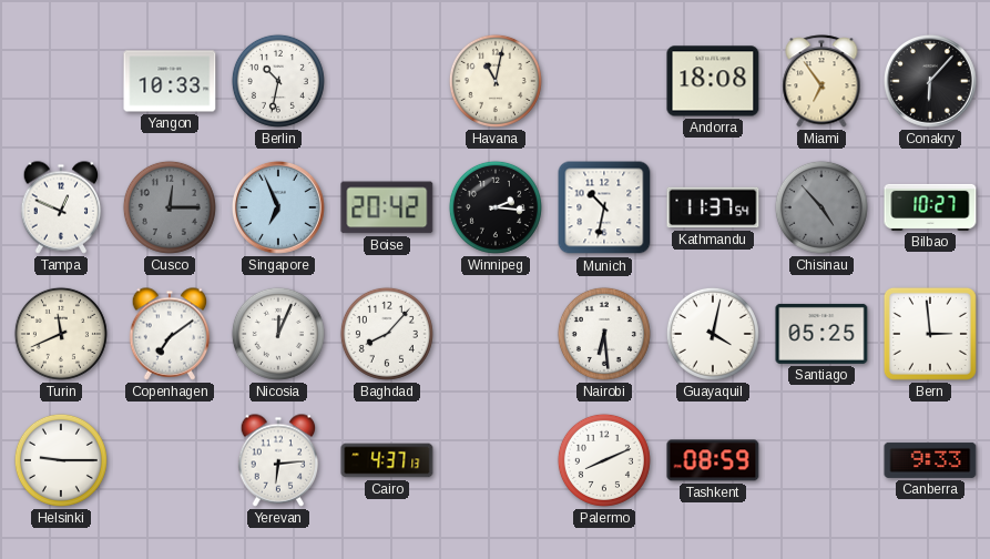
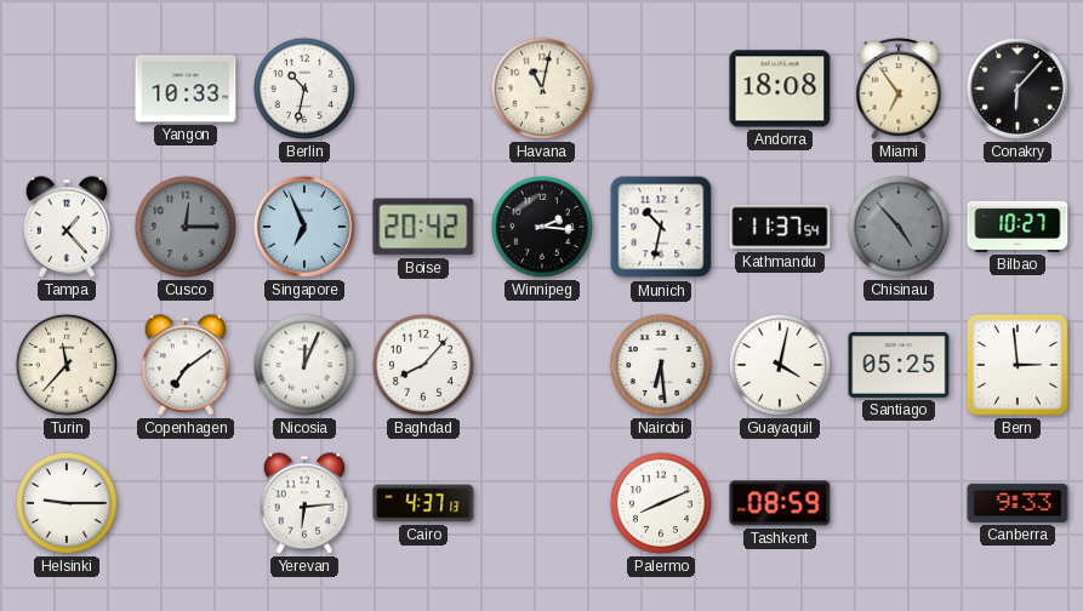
Tampa: 12:49 -> 1:23 (67, 227)
Turin: 11:41 -> 11:37 (67, 365)
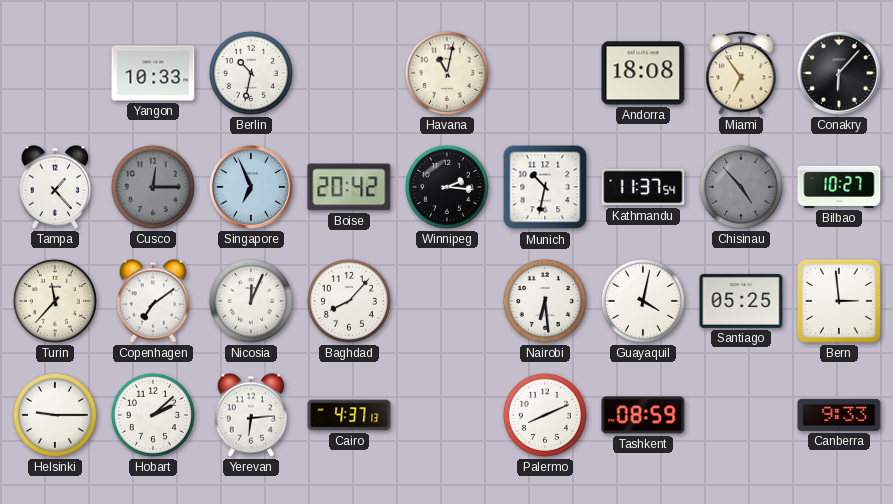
Hobart: none -> 2:08 (153, 415)
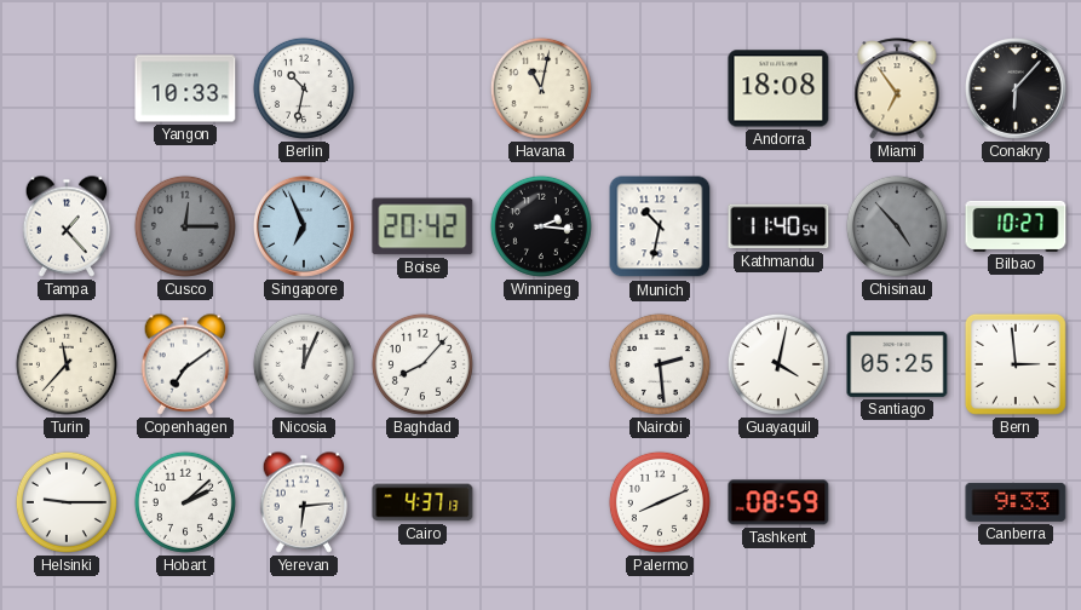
Kathmandu: 11:37 -> 11:40 (778, 226)
Nairobi: 6:29 -> 2:29 (660, 364)
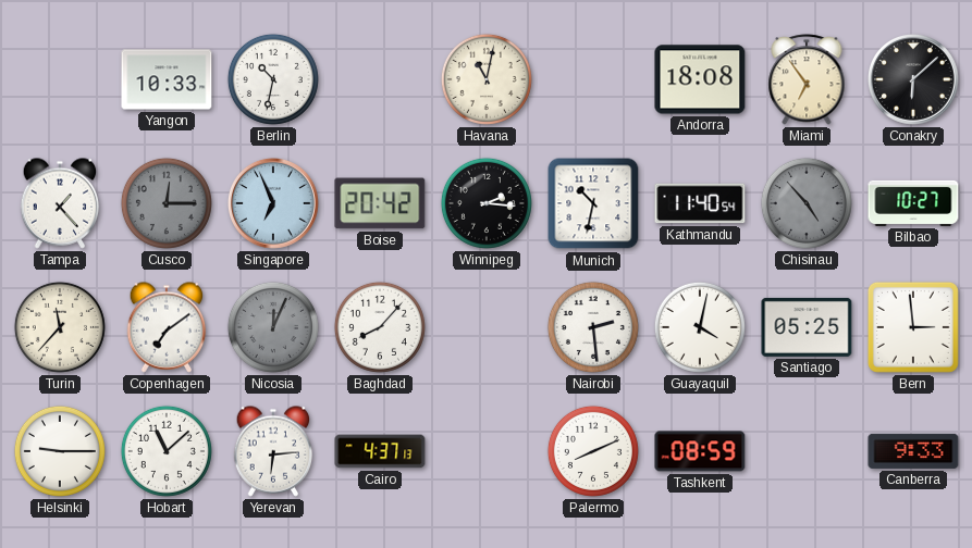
Conakry: 6:07 -> 6:08 (913, 79)
Nicosia dial: white -> grey (273, 327)
Hobart: 2:08 -> 11:08 (167, 451)
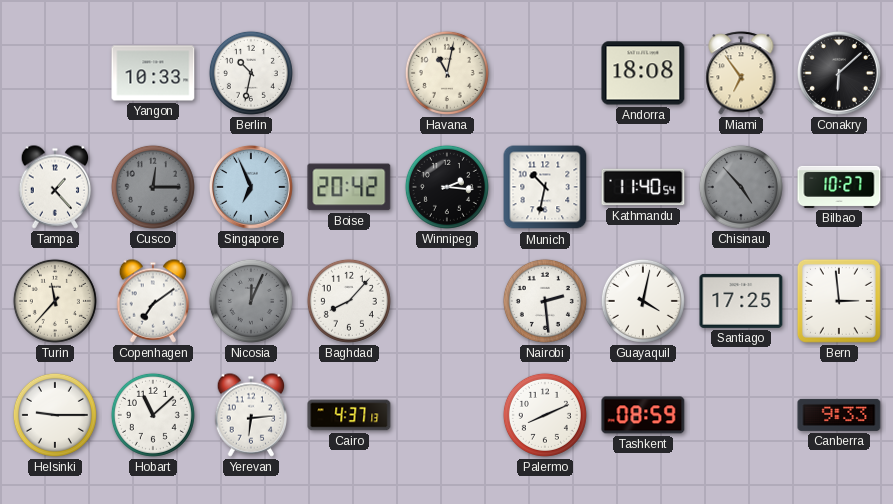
Santiago: 05:25 -> 17:25 (741, 301)
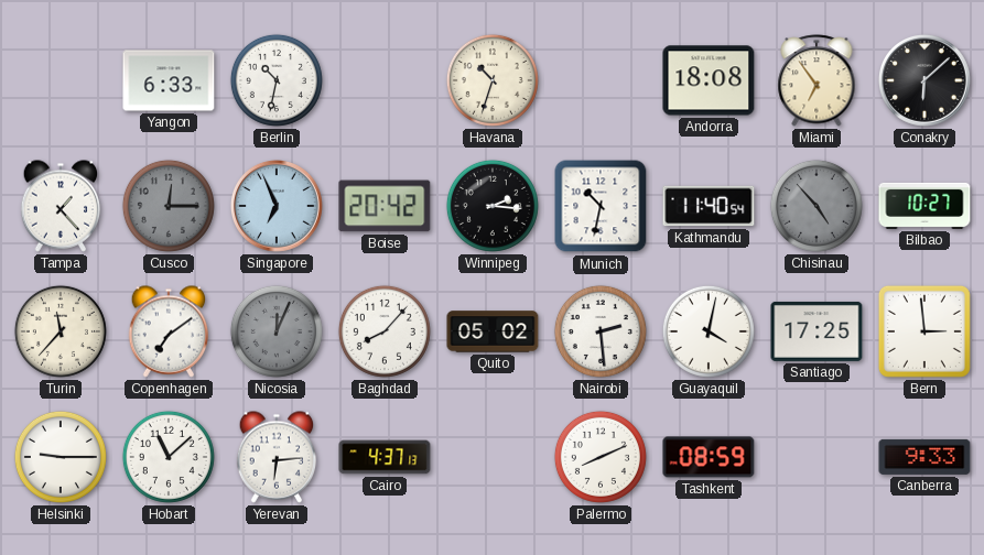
Yangon: 10:33 -> 6:33 (169, 80)
Havana: 11:02 -> 10:33 (493, 80)
Quito: none -> 05:02 (493, 331)
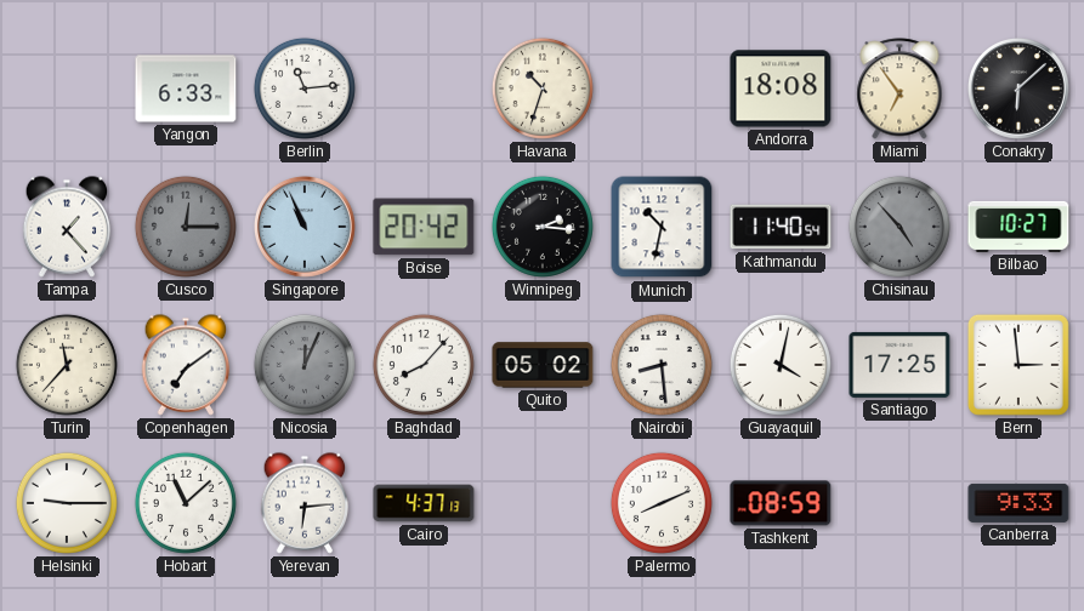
Berlin: 10:32 -> 11:14 (305, 88)
Singapore: 6:56 -> 10:56 (305, 227)
Nairobi: 2:29 -> 8:29 (662, 365)
